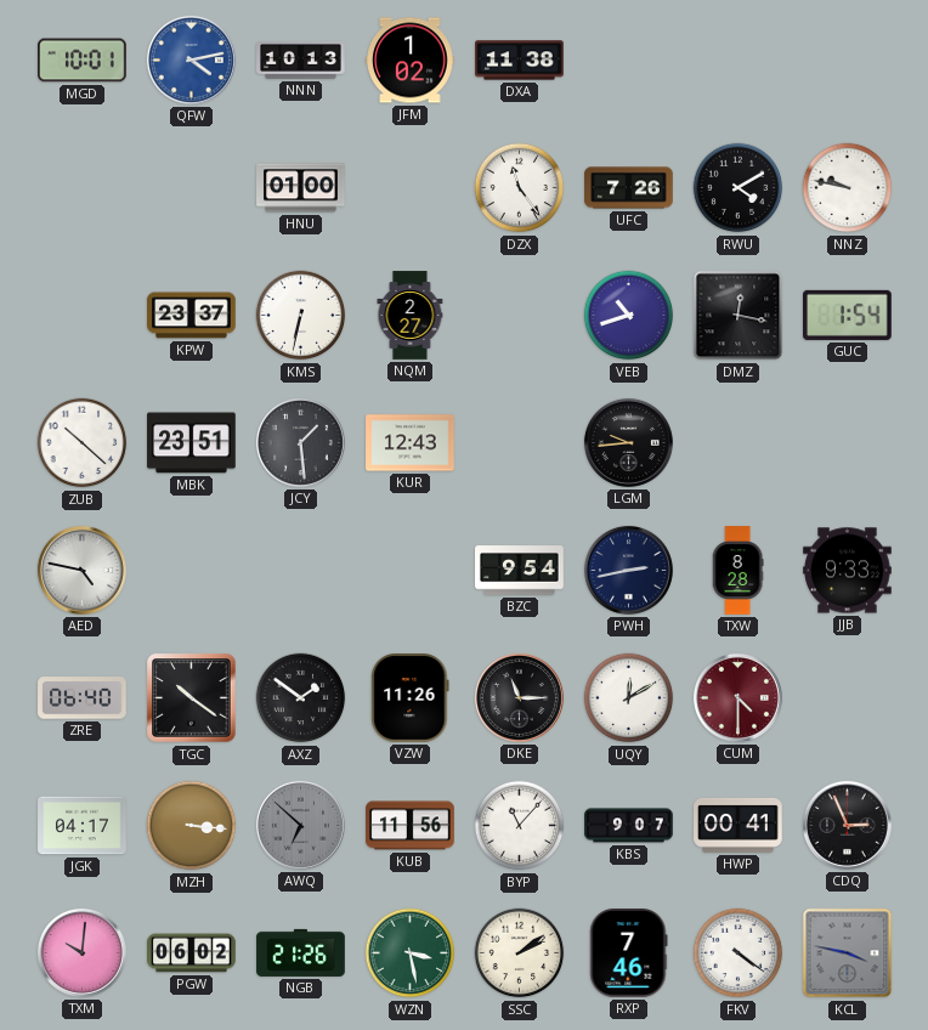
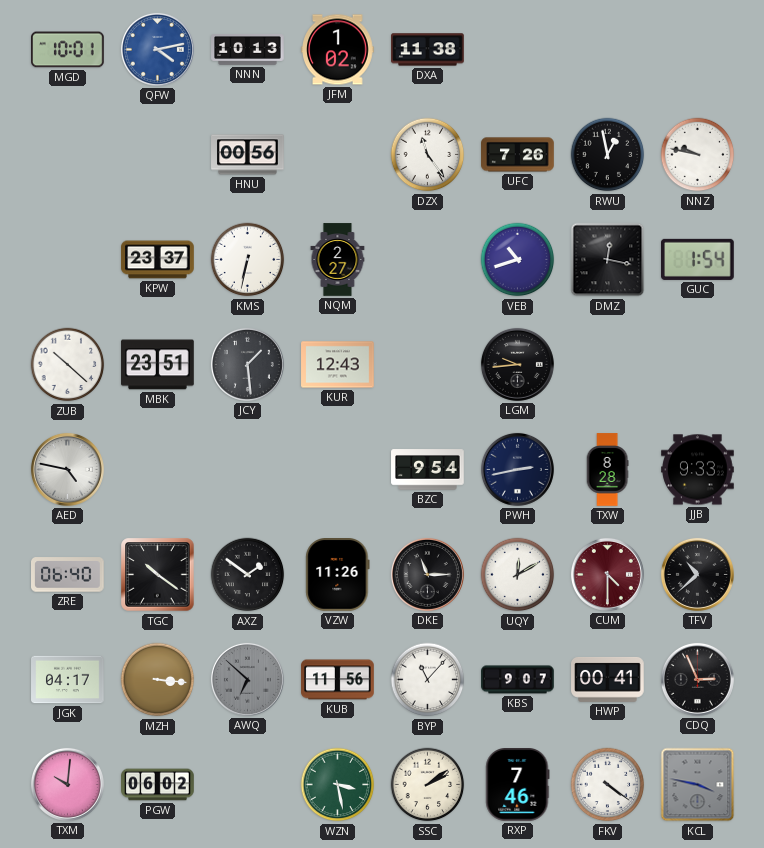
HNU: 01:00 -> 00:56 (248, 155)
RWU: 4:10 -> 12:58 (608, 155)
TFV: none -> 10:38 (697, 574)
NGB: 21:26 -> none (301, 952)
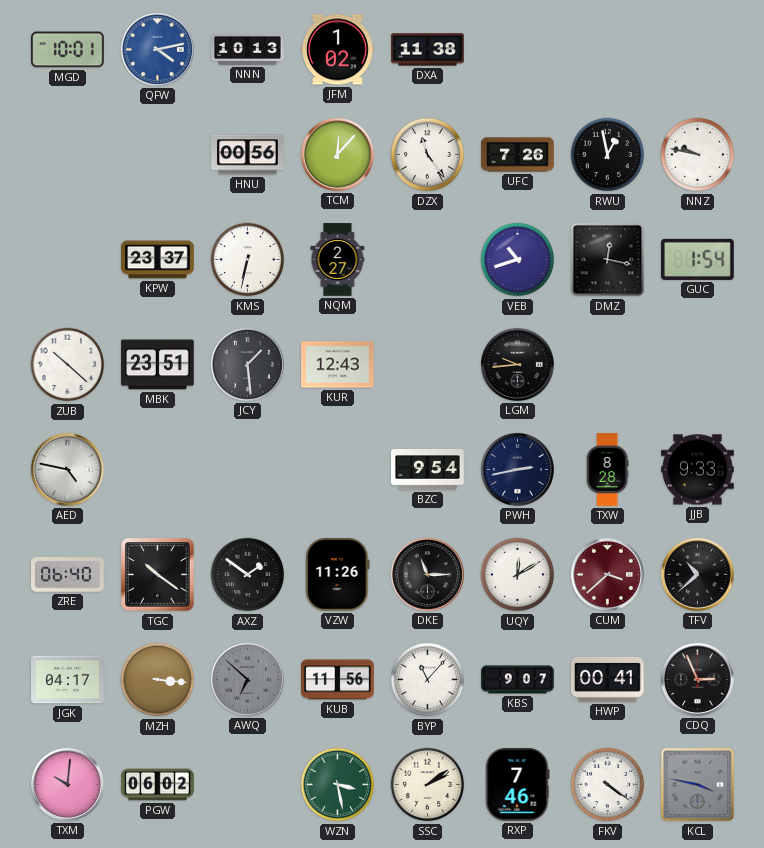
TCM: none -> 12:07 (337, 154)
CUM: 4:30 -> 3:38 (607, 574)
